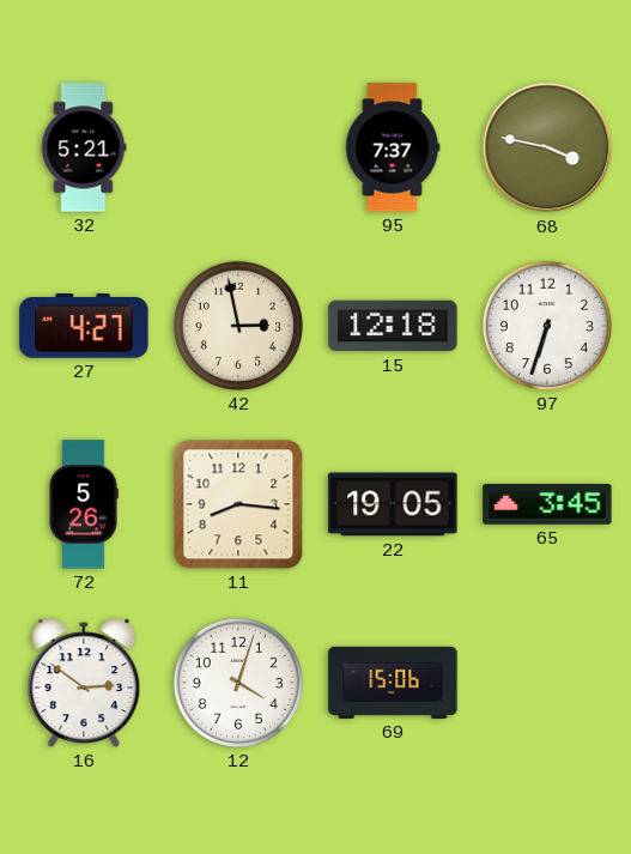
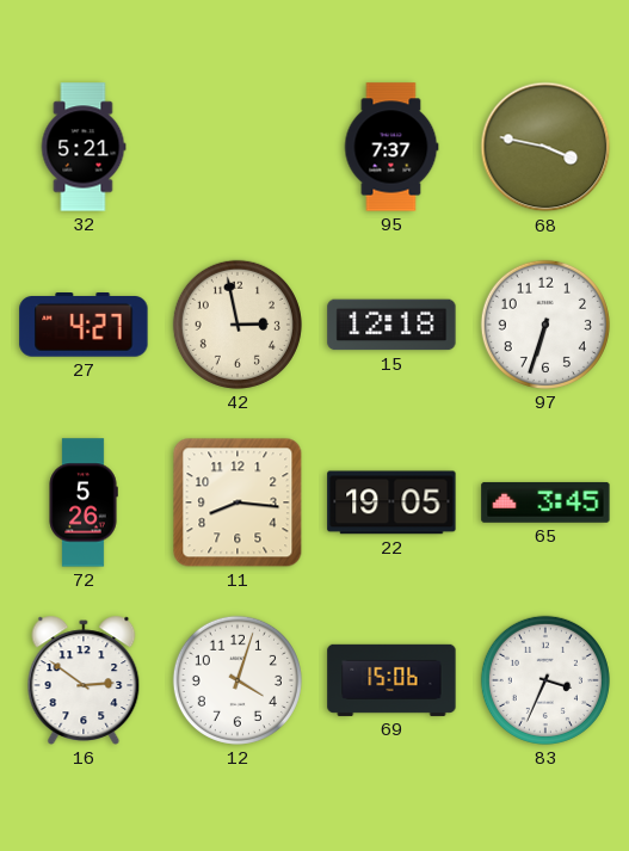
83: none -> 3:34 (545, 680)
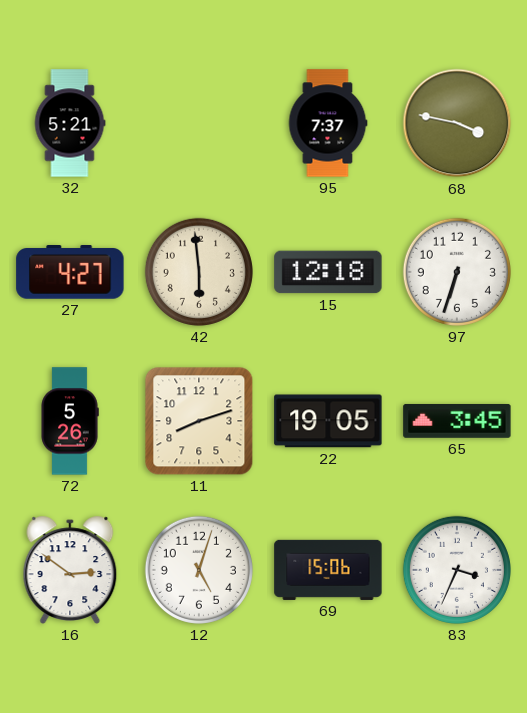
42: 2:58 -> 5:59 (199, 272)
11: 8:16 -> 8:12 (199, 421)
12: 4:03 -> 5:03 (199, 570)
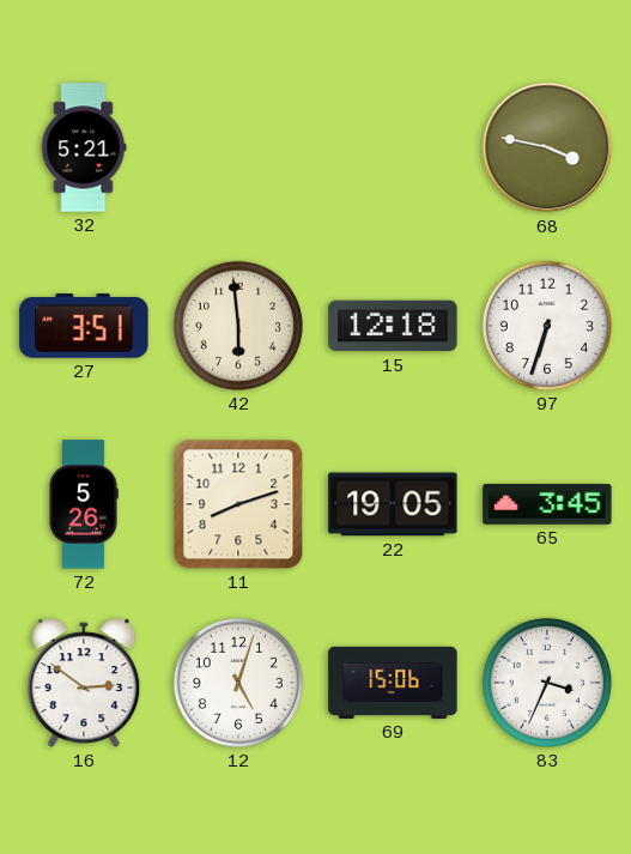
95: 7:37 -> none (328, 123)
27: 4:27 -> 3:51 (84, 327)
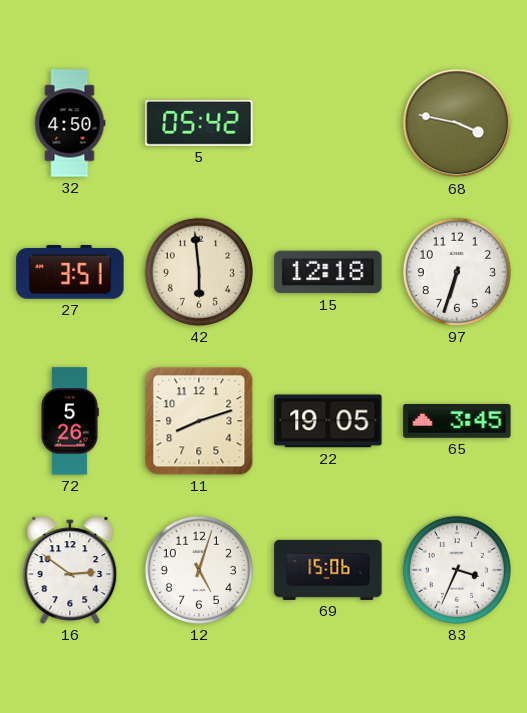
32: 5:21 -> 4:50 (70, 123)
5: none -> 05:42 (199, 123)
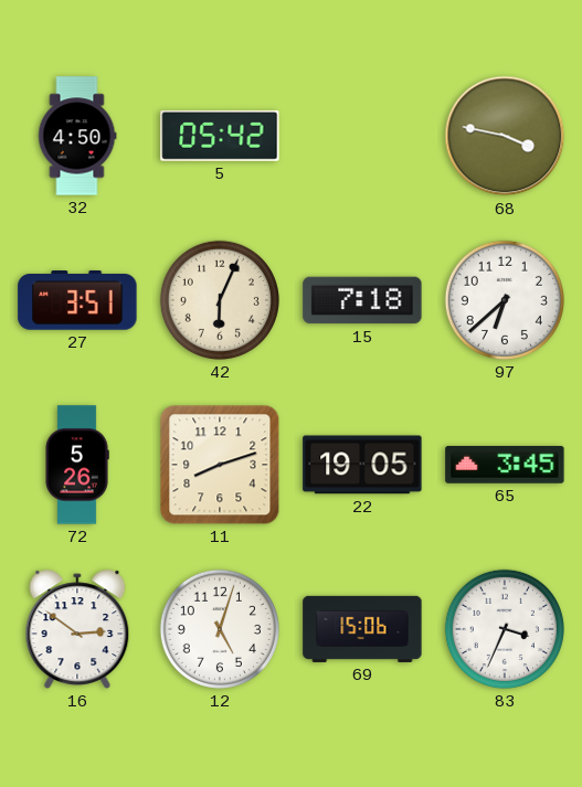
42: 5:59 -> 6:04 (220, 300)
15: 12:18 -> 7:18 (362, 300)
97: 6:33 -> 6:38 (505, 300)
